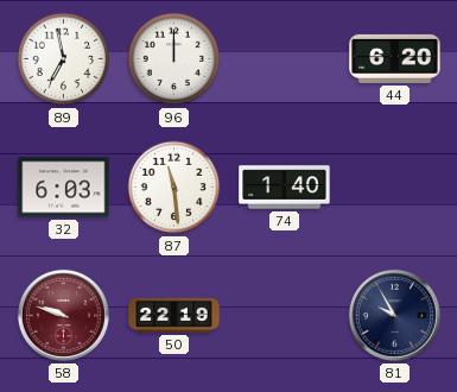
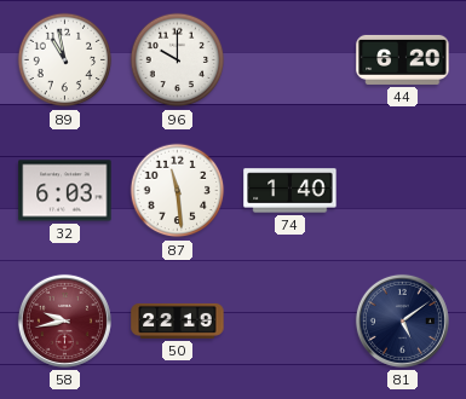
89: 6:58 -> 10:58 (65, 60)
96: 12:00 -> 10:00 (178, 60)
58: 9:48 -> 9:43 (64, 320)
81: 9:55 -> 5:09 (402, 320)
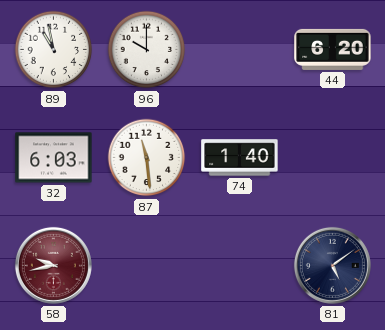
50: 22:19 -> none (178, 320)
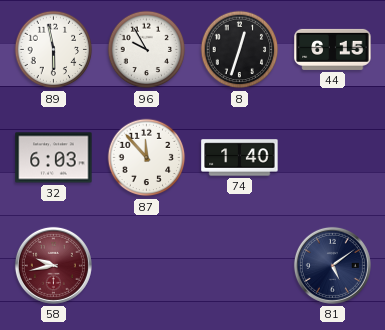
89: 10:58 -> 5:58 (54, 50)
96: 10:00 -> 9:55 (147, 50)
8: none -> 12:33 (240, 50)
44: 6:20 -> 6:15 (333, 49)
87: 11:29 -> 11:53 (147, 158)
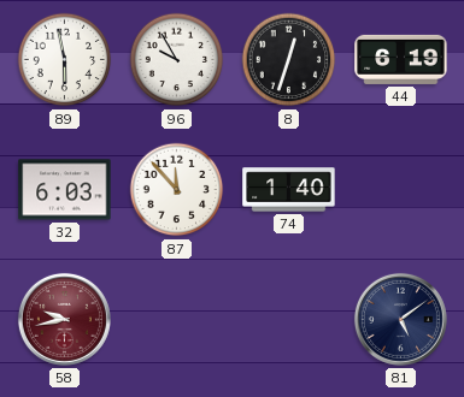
44: 6:15 -> 6:19 (401, 59)
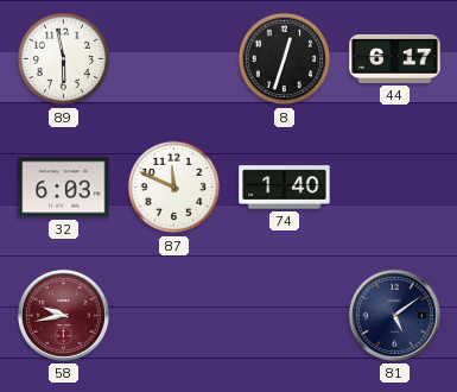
96: 9:55 -> none (177, 60)
44: 6:19 -> 6:17 (395, 58)
87: 11:53 -> 11:49 (174, 188)
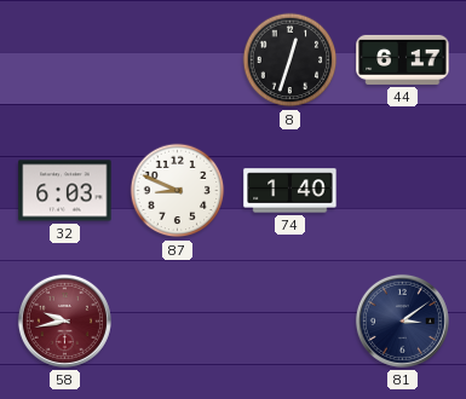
89: 5:58 -> none (64, 59)
87: 11:49 -> 8:49 (178, 191)
81: 5:09 -> 3:09 (402, 320)
